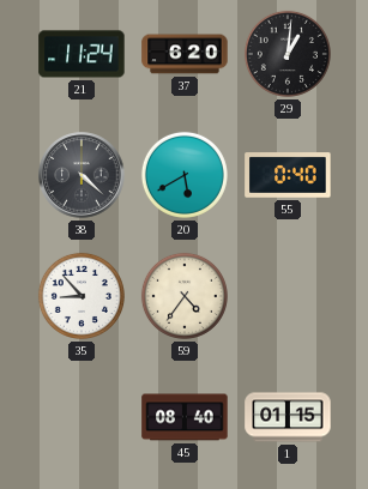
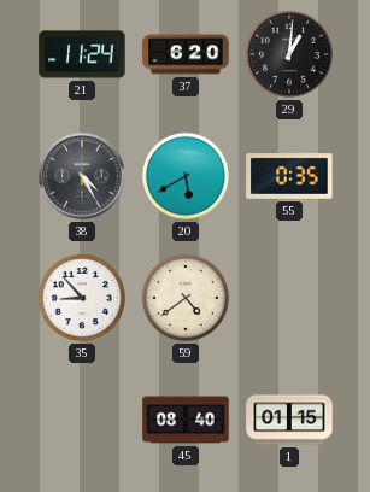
38: 4:22 -> 4:25 (82, 176)
55: 0:40 -> 0:35 (289, 176)
59: 4:36 -> 4:39 (186, 298)
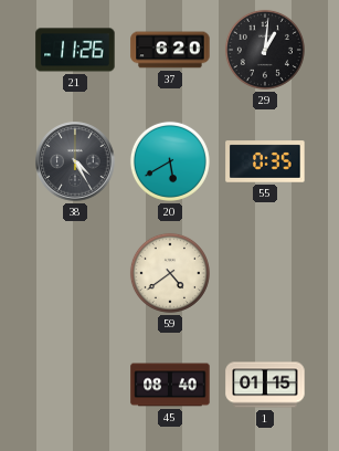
21: 11:24 -> 11:26 (75, 50)
35: 8:53 -> none (82, 298)
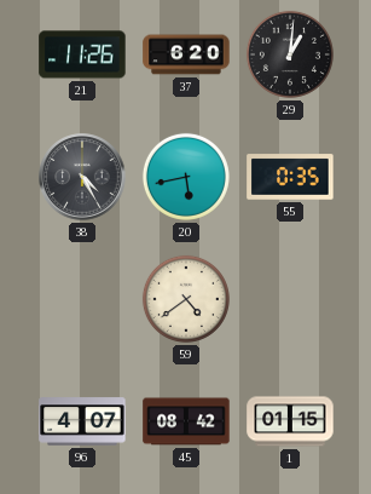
20: 5:40 -> 5:43 (186, 177)
96: none -> 4:07 (82, 421)
45: 08:40 -> 08:42 (186, 421)
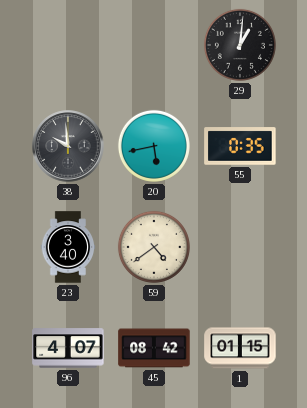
21: 11:26 -> none (82, 54)
37: 6:20 -> none (186, 54)
38: 4:25 -> 9:59 (68, 146)
23: none -> 3:40 (68, 247)
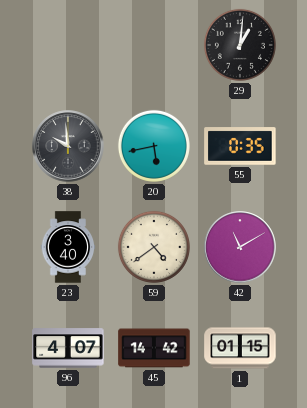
42: none -> 11:10 (240, 247)
45: 08:42 -> 14:42 (154, 348)
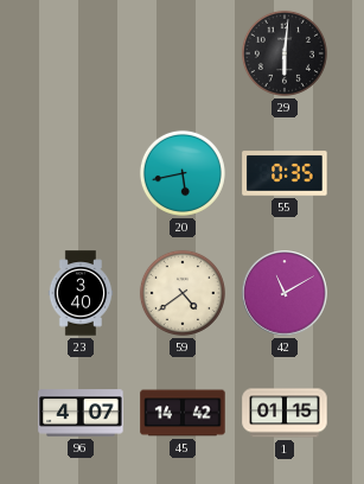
29: 1:01 -> 6:01 (285, 53)
38: 9:59 -> none (68, 146)
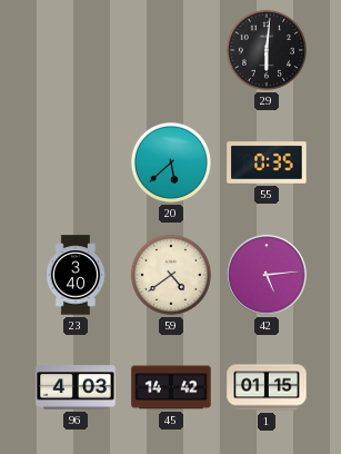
20: 5:43 -> 5:38 (171, 162)
42: 11:10 -> 5:14 (267, 275)
96: 4:07 -> 4:03 (76, 387)
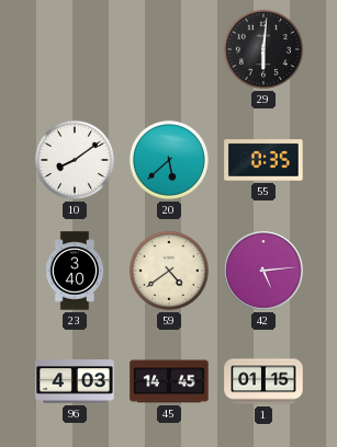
10: none -> 8:09 (75, 160)
45: 14:42 -> 14:45 (169, 381)
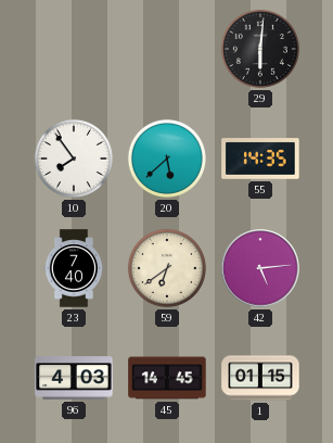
10: 8:09 -> 7:54 (74, 159)
55: 0:35 -> 14:35 (260, 159)
23: 3:40 -> 7:40 (74, 268)
59: 4:39 -> 6:39 (167, 268)
